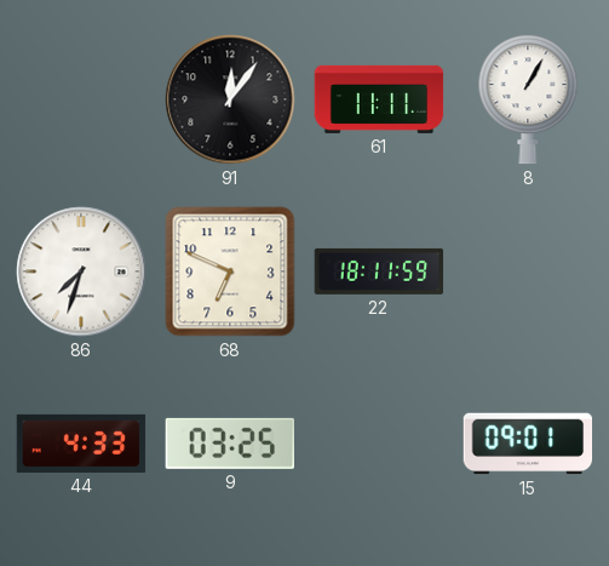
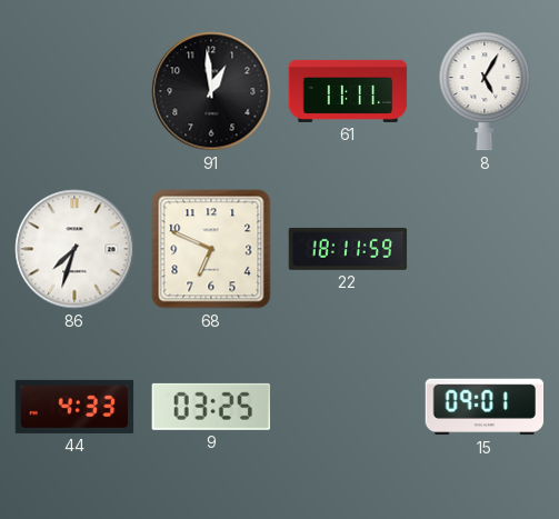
91: 12:06 -> 12:59 (211, 91)
8: 1:05 -> 5:05 (485, 91)
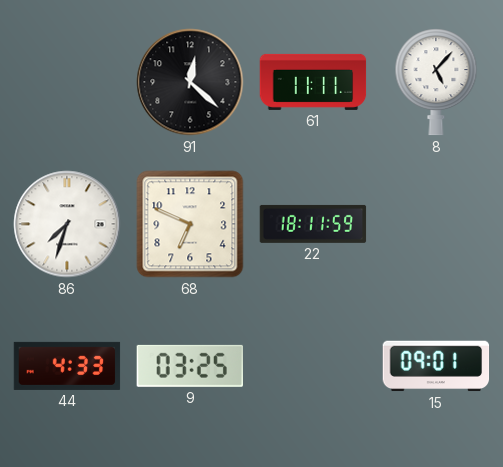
91: 12:59 -> 12:22 (190, 82)
8: 5:05 -> 5:07 (436, 82)
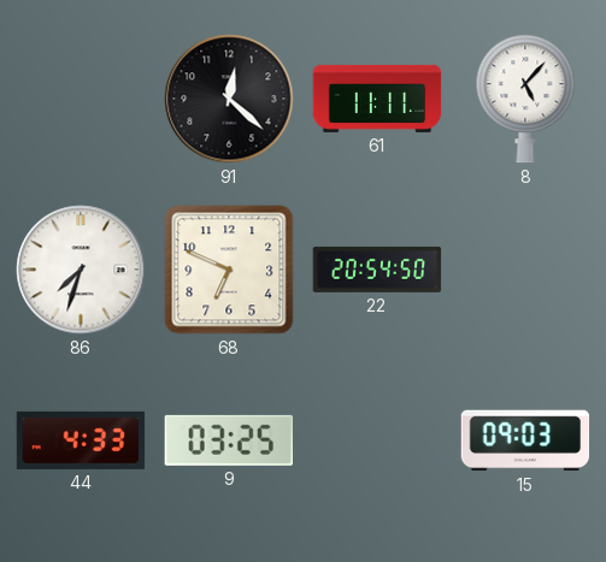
22: 18:11 -> 20:54 (377, 270)
15: 09:01 -> 09:03 (525, 440)
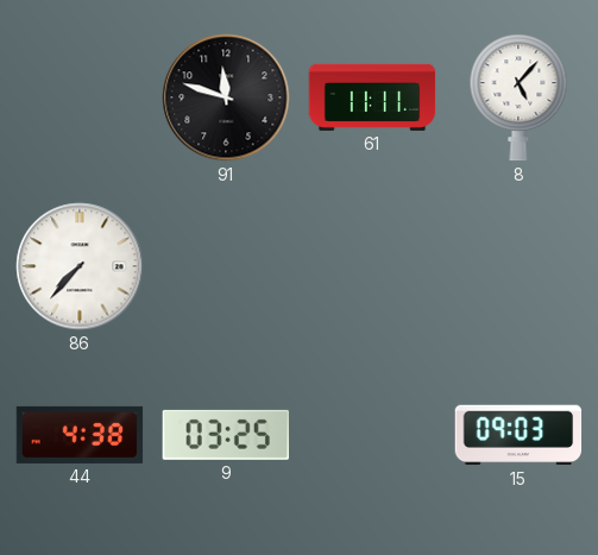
91: 12:22 -> 11:48 (226, 97)
86: 7:33 -> 7:37 (80, 266)
68: 6:49 -> none (229, 270)
22: 20:54 -> none (377, 270)
44: 4:33 -> 4:38 (80, 435)
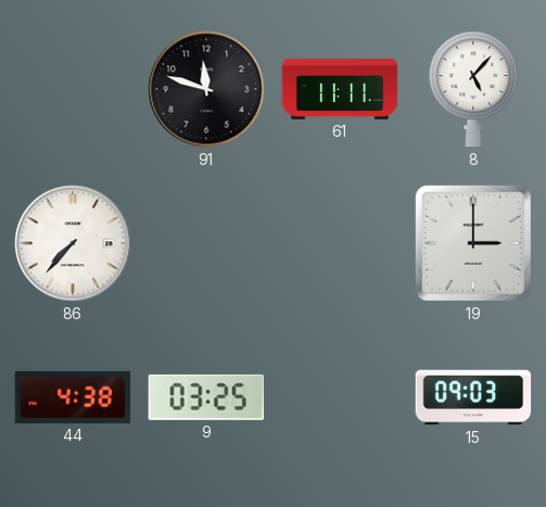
19: none -> 3:00 (473, 243)
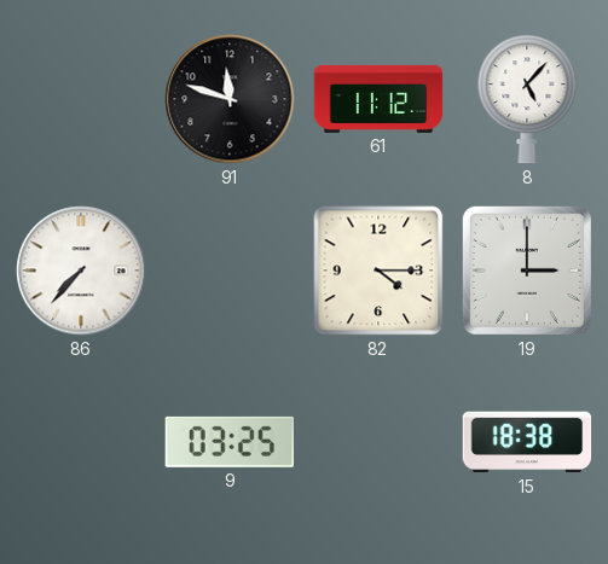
61: 11:11 -> 11:12 (378, 99)
82: none -> 4:15 (378, 271)
44: 4:38 -> none (73, 397)
15: 09:03 -> 18:38 (527, 442)
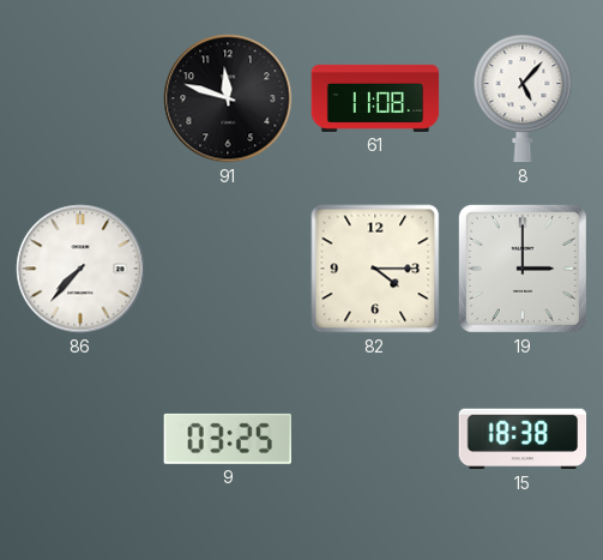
61: 11:12 -> 11:08 (375, 98)
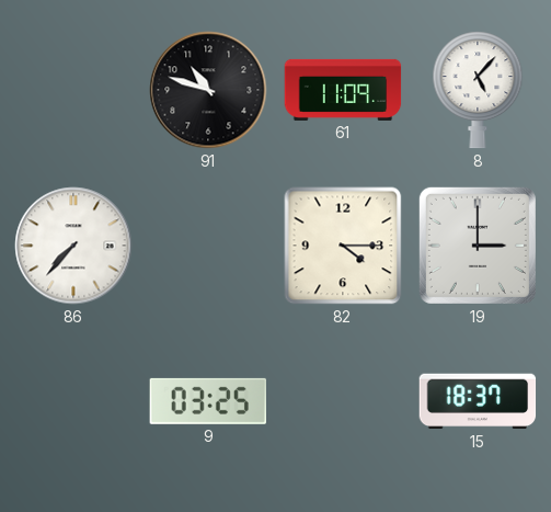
91: 11:48 -> 10:48 (208, 90)
61: 11:08 -> 11:09 (343, 90)
15: 18:38 -> 18:37 (478, 401)
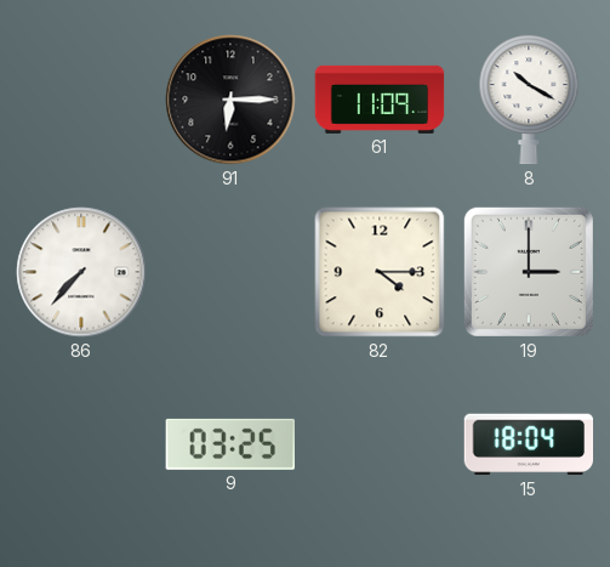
91: 10:48 -> 6:15 (230, 100)
8: 5:07 -> 10:20 (529, 100)
15: 18:37 -> 18:04 (529, 444)
